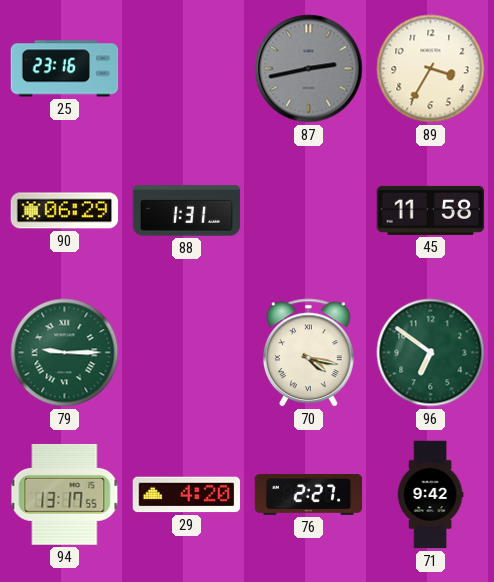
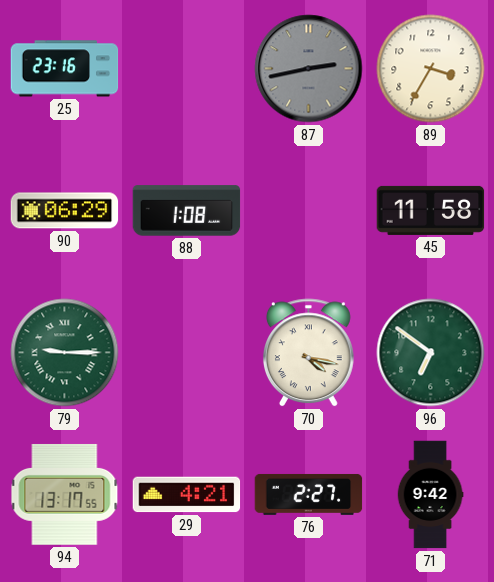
88: 1:31 -> 1:08 (187, 211)
29: 4:20 -> 4:21 (187, 495)
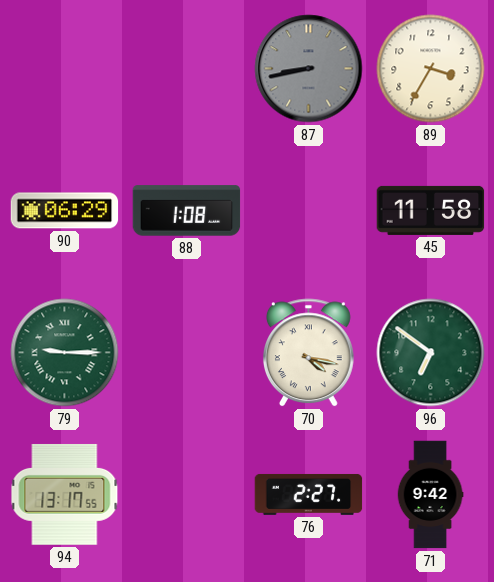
25: 23:16 -> none (65, 69)
87: 2:43 -> 8:43 (309, 69)
29: 4:21 -> none (187, 495)
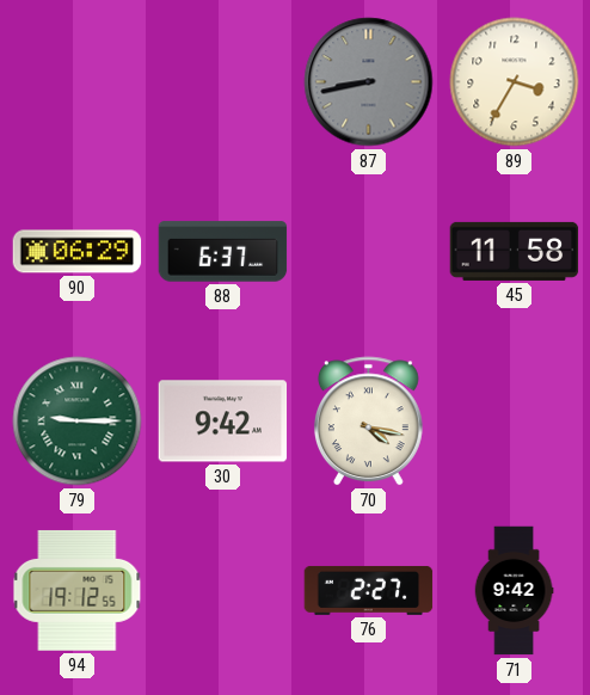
88: 1:08 -> 6:37 (223, 252)
30: none -> 9:42 (223, 422)
96: 6:51 -> none (431, 353)
94: 13:17 -> 19:12 (78, 590)
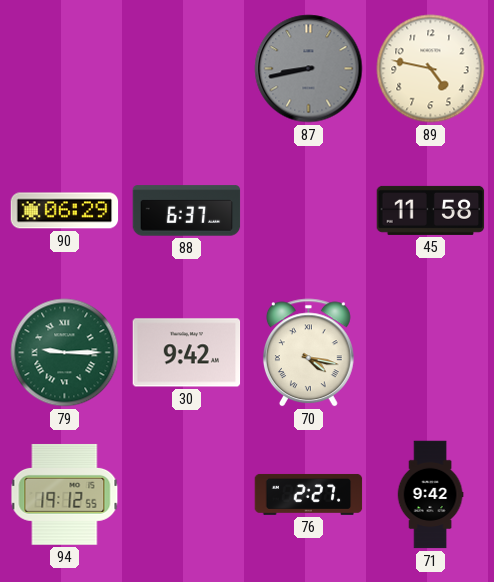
89: 3:35 -> 4:47 (431, 69)
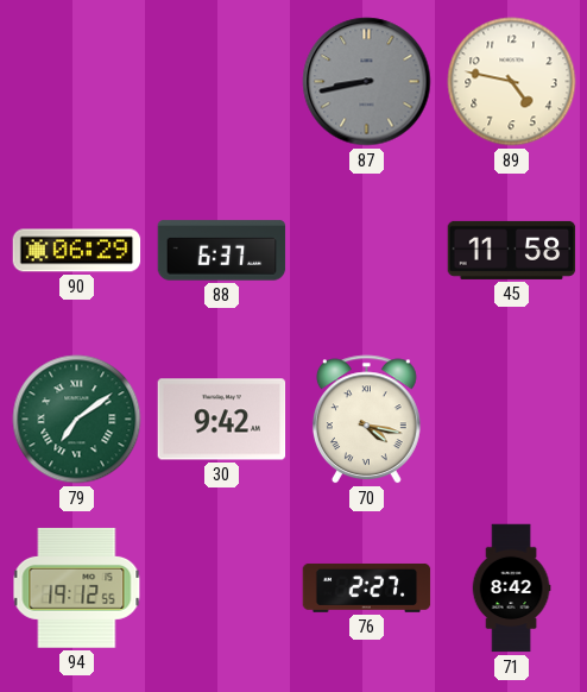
79: 9:15 -> 7:09 (77, 420)
71: 9:42 -> 8:42 (511, 589)
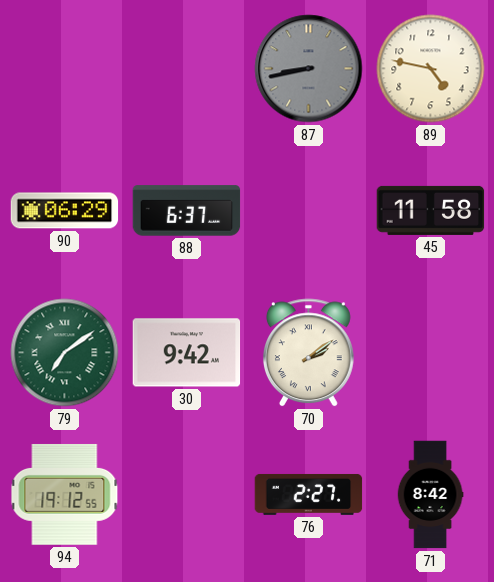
70: 4:17 -> 2:09 (308, 353)
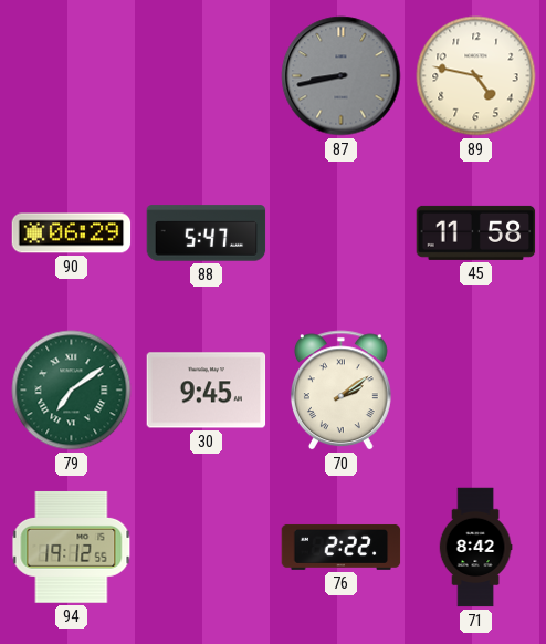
88: 6:37 -> 5:47 (207, 233)
30: 9:42 -> 9:45 (207, 391)
76: 2:27 -> 2:22 (342, 547)
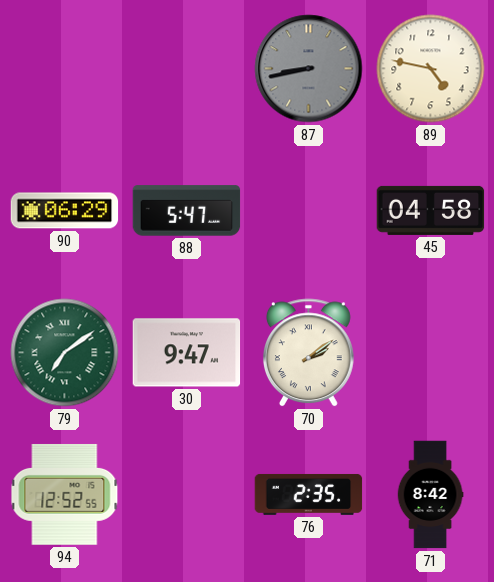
45: 11:58 -> 04:58 (431, 210)
30: 9:45 -> 9:47 (187, 353)
94: 19:12 -> 12:52 (65, 494)
76: 2:22 -> 2:35 (309, 494)
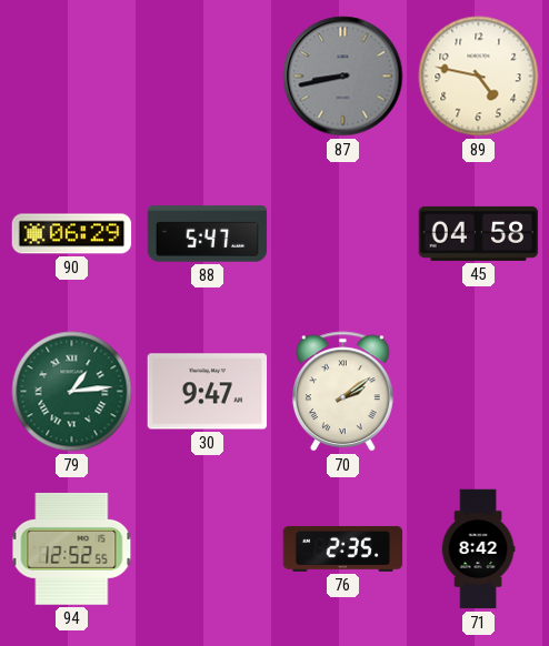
79: 7:09 -> 1:14 (72, 392)
